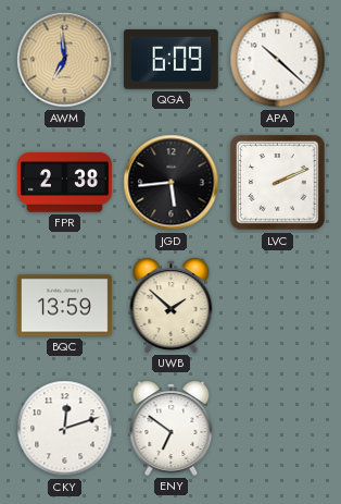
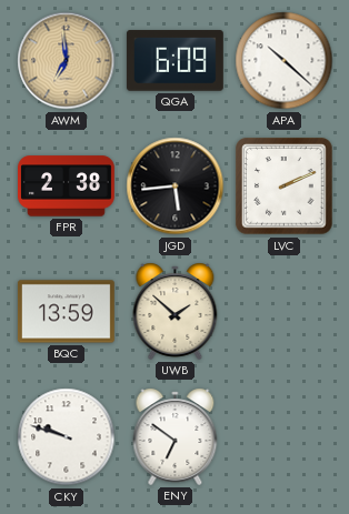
CKY: 12:12 -> 9:48 (67, 437)
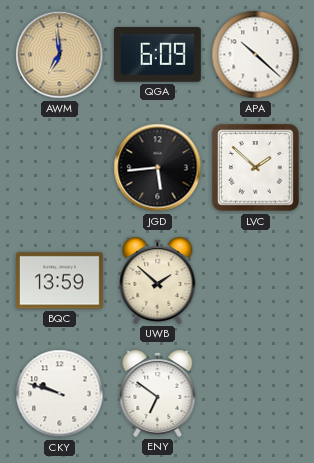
FPR: 2:38 -> none (67, 187)
LVC: 2:11 -> 1:52 (256, 168)
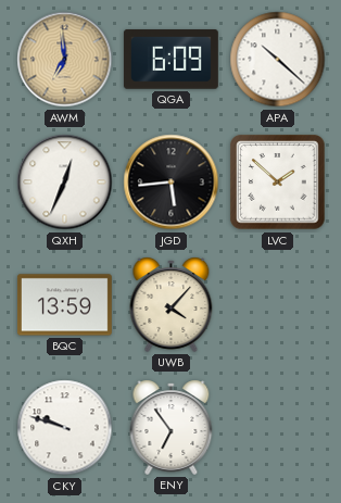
QXH: none -> 12:34 (65, 183)
UWB: 1:52 -> 4:07 (172, 304)
ENY: 6:51 -> 6:54 (172, 427)
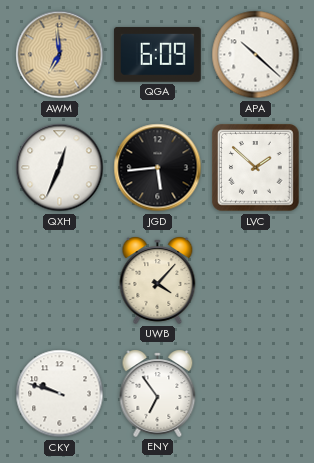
BQC: 13:59 -> none (64, 305)
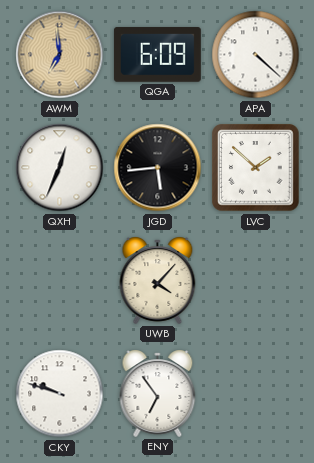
APA: 10:22 -> 4:22 (256, 55)
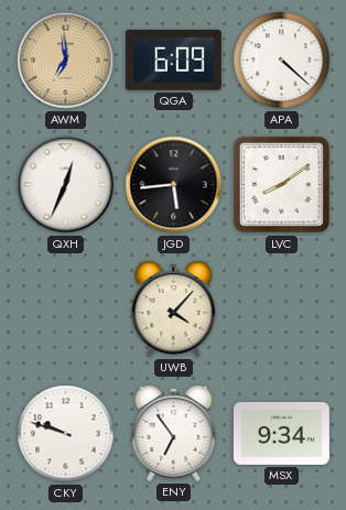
LVC: 1:52 -> 8:09 (282, 185)
MSX: none -> 9:34 (281, 433)
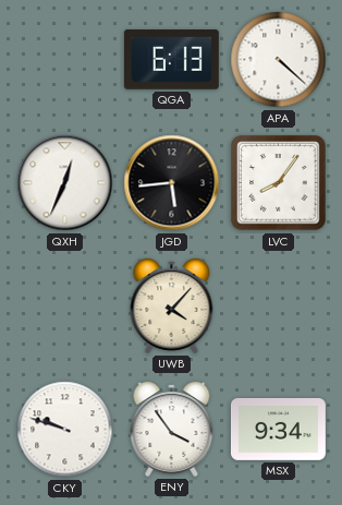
AWM: 6:59 -> none (66, 61)
QGA: 6:09 -> 6:13 (171, 60)
LVC: 8:09 -> 8:06 (279, 183)
ENY: 6:54 -> 3:54 (172, 429)
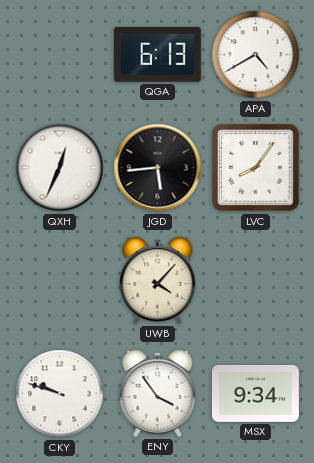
APA: 4:22 -> 4:40 (256, 55)
